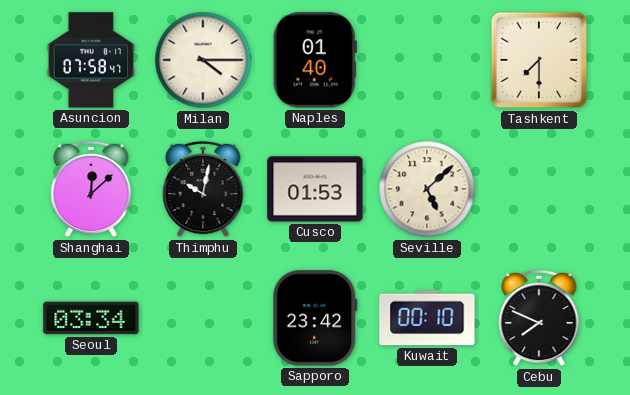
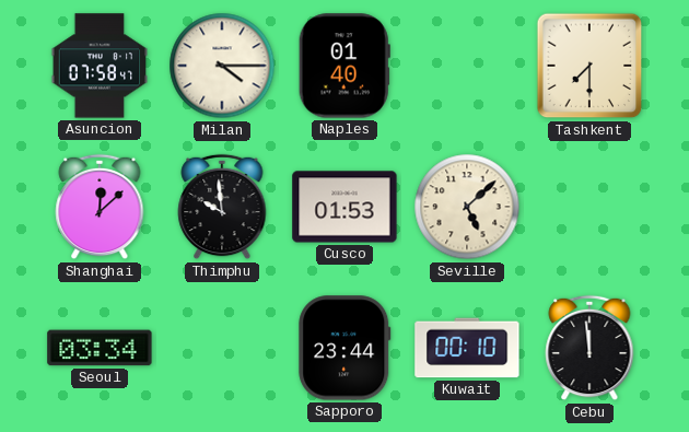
Thimphu: 10:02 -> 9:59 (222, 207)
Sapporo: 23:42 -> 23:44 (344, 348)
Cebu: 7:49 -> 11:59 (589, 348)
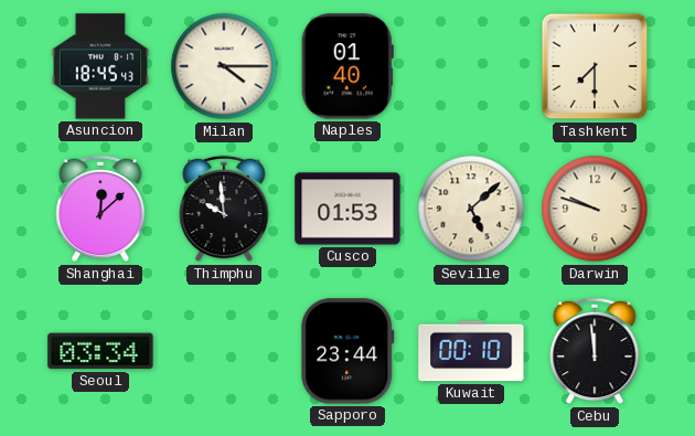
Asuncion: 07:58 -> 18:45 (100, 66)
Darwin: none -> 9:48 (595, 209)
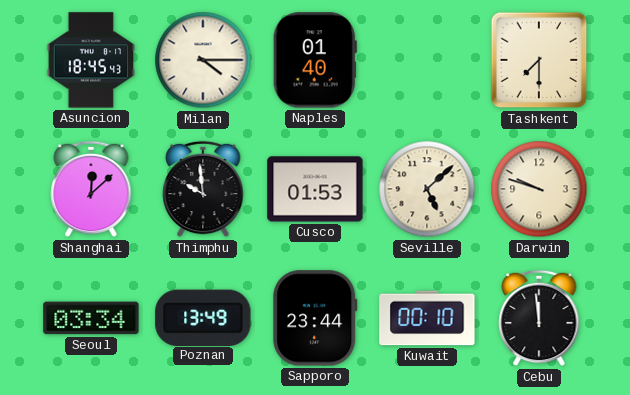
Poznan: none -> 13:49 (203, 317)
